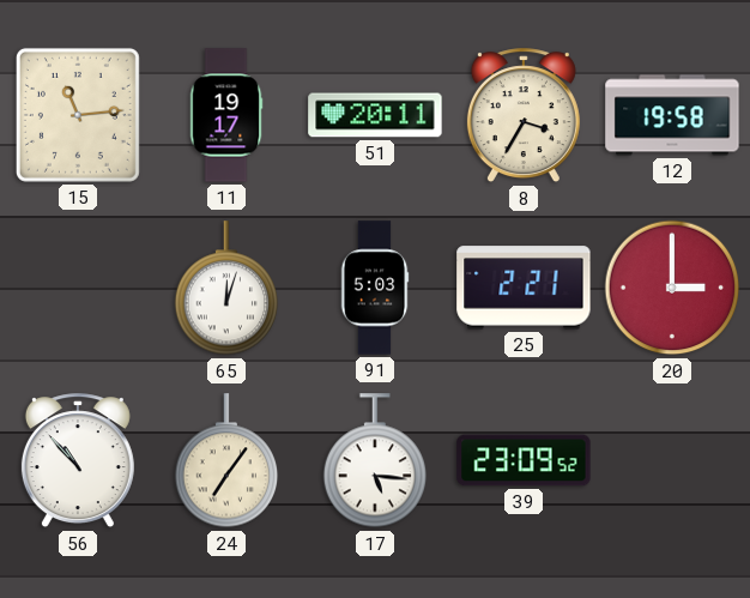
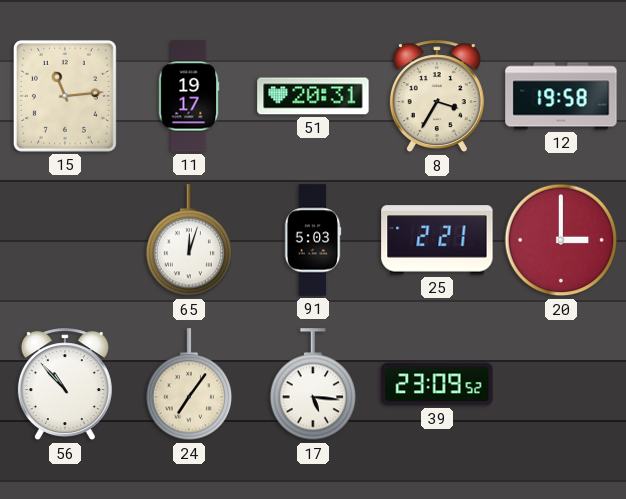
51: 20:11 -> 20:31 (313, 96)
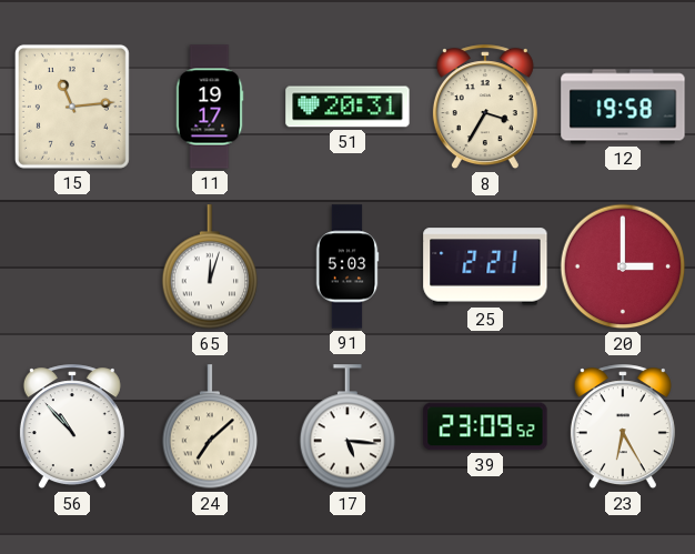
24: 7:06 -> 7:08 (210, 427)
23: none -> 6:25 (623, 427)
